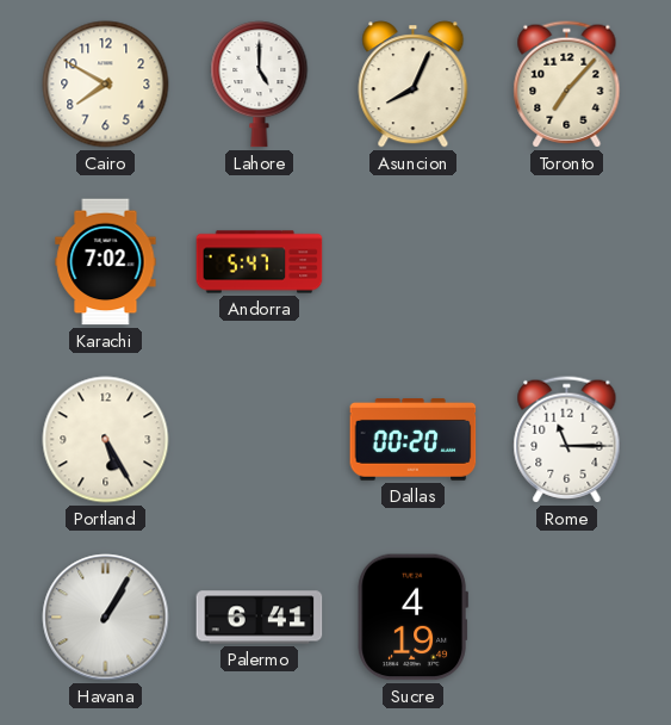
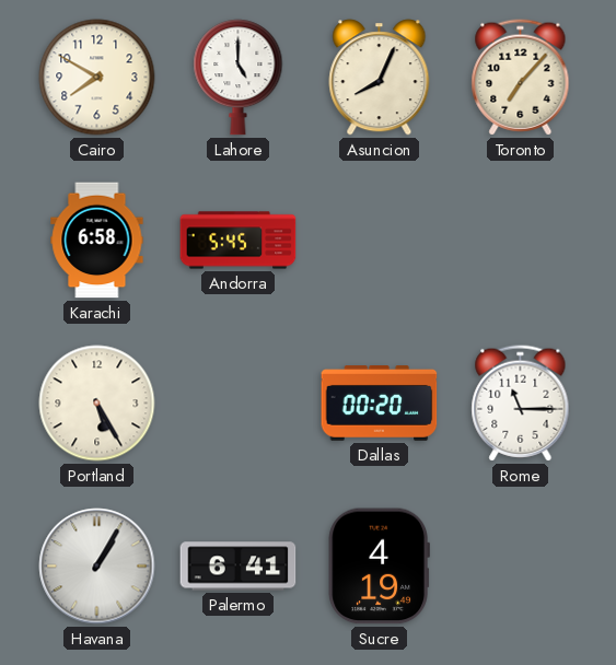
Karachi: 7:02 -> 6:58 (97, 241)
Andorra: 5:47 -> 5:45 (239, 241)
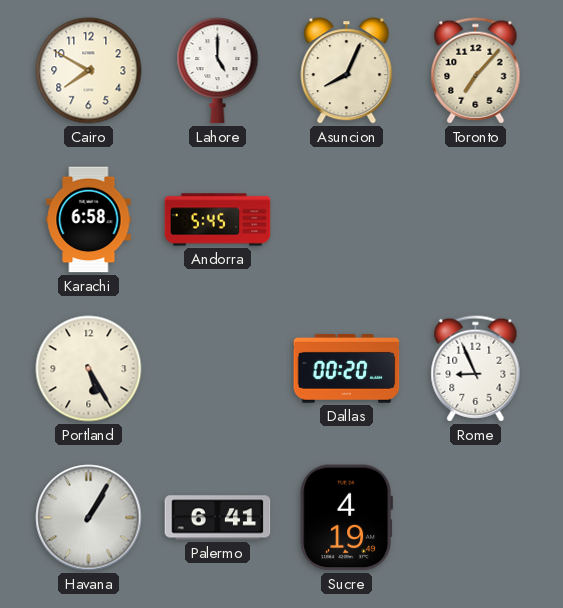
Rome: 11:15 -> 8:56 (476, 369)
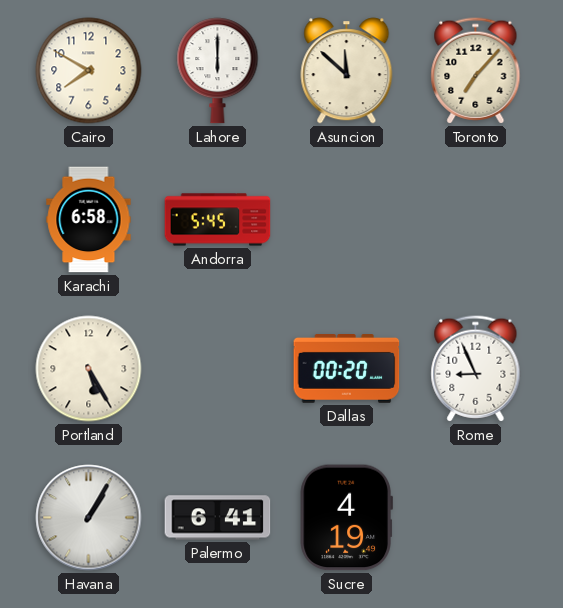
Lahore: 5:00 -> 6:00 (218, 71)
Asuncion: 8:04 -> 11:52 (347, 71)
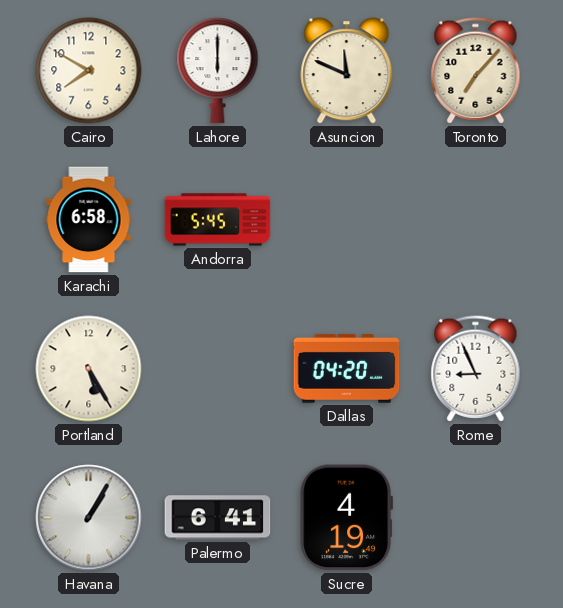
Asuncion: 11:52 -> 11:49 (347, 71)
Dallas: 00:20 -> 04:20 (347, 369)
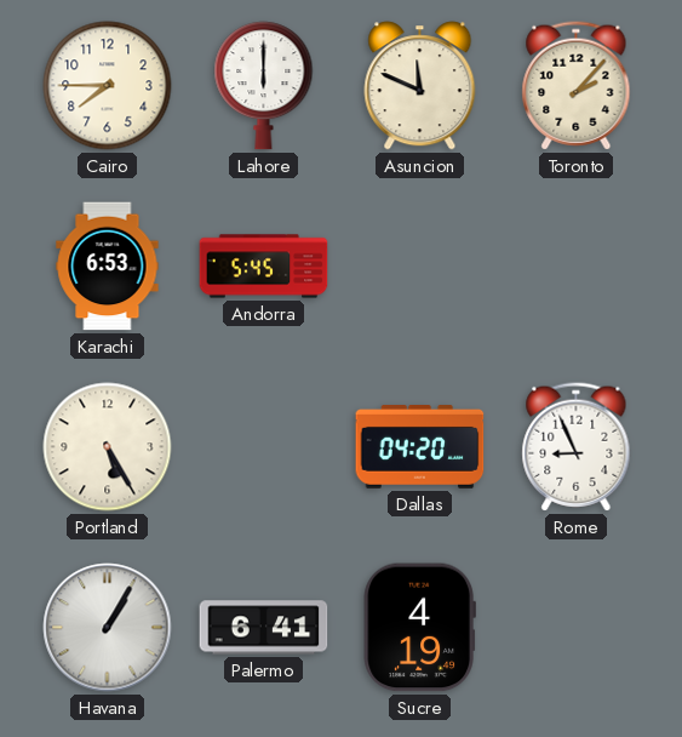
Cairo: 7:50 -> 7:45 (108, 86)
Toronto: 7:07 -> 2:07 (577, 86)
Karachi: 6:58 -> 6:53 (108, 267)
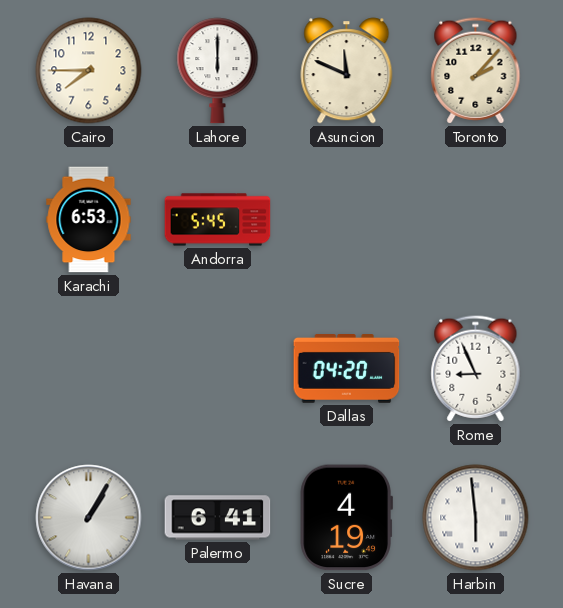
Portland: 5:25 -> none (108, 447)
Harbin: none -> 5:59 (476, 518)
